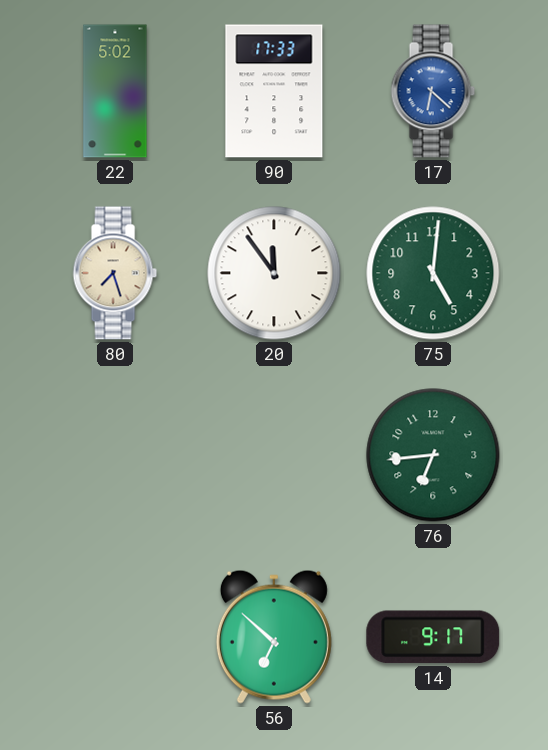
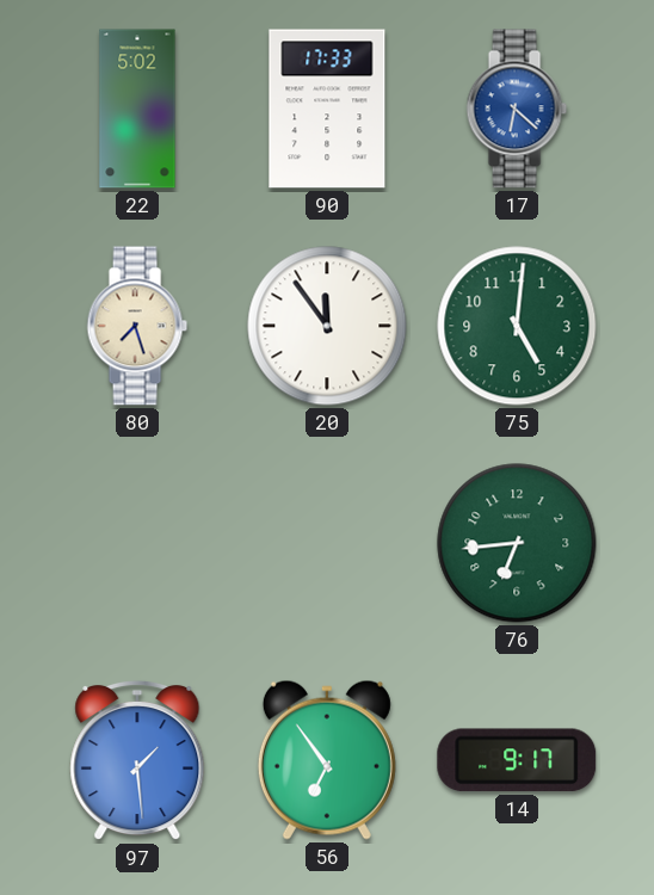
97: none -> 1:29 (137, 760)
56: 6:52 -> 6:54 (327, 760)
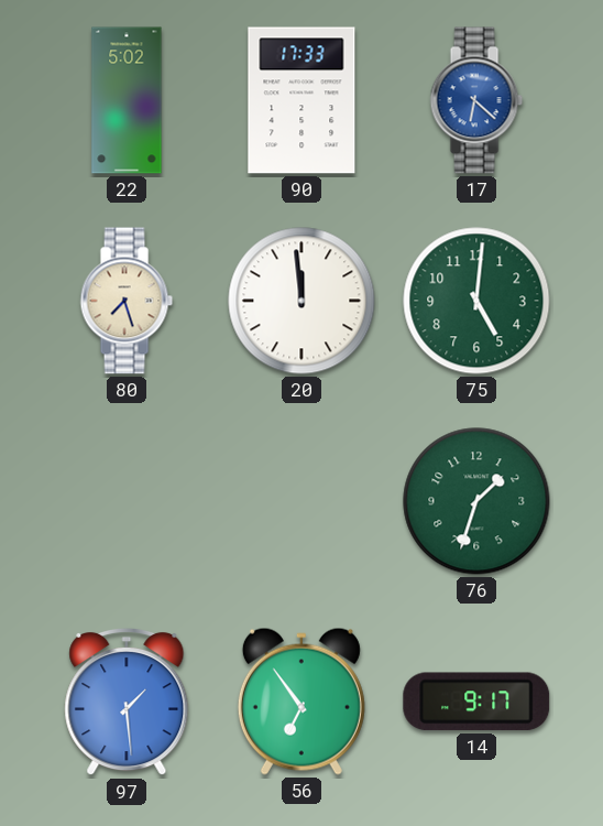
20: 11:54 -> 11:59 (301, 301)
76: 6:44 -> 1:33 (476, 501)
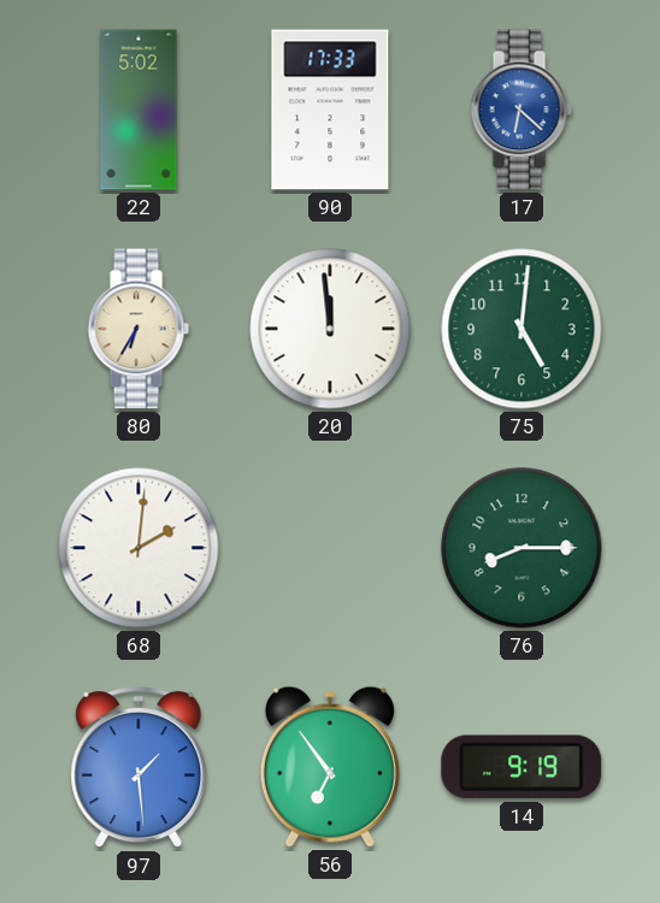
80: 7:27 -> 6:35 (139, 329)
68: none -> 2:01 (139, 548)
76: 1:33 -> 8:15 (521, 548)
14: 9:17 -> 9:19 (521, 767)
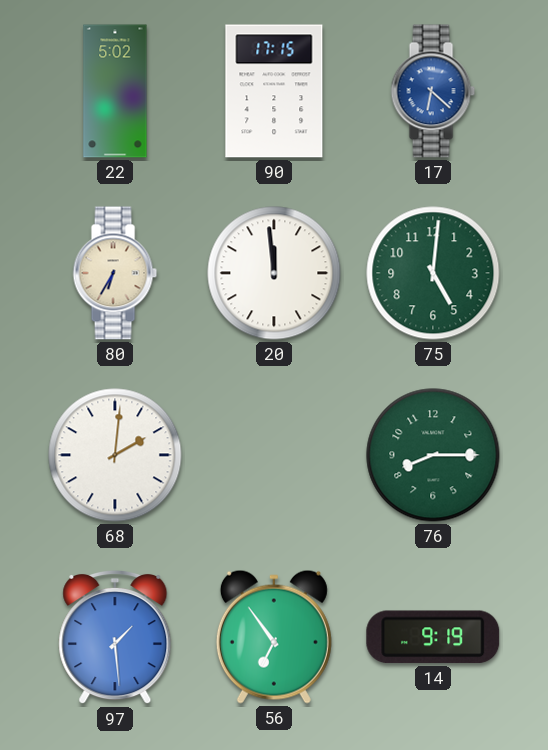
90: 17:33 -> 17:15 (274, 91)
